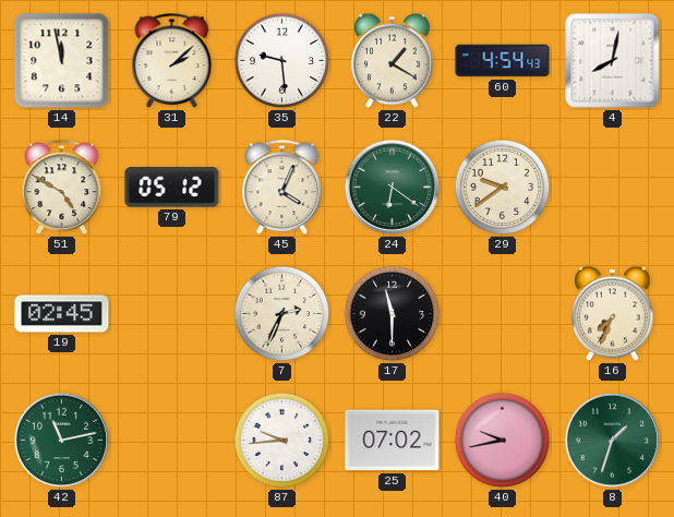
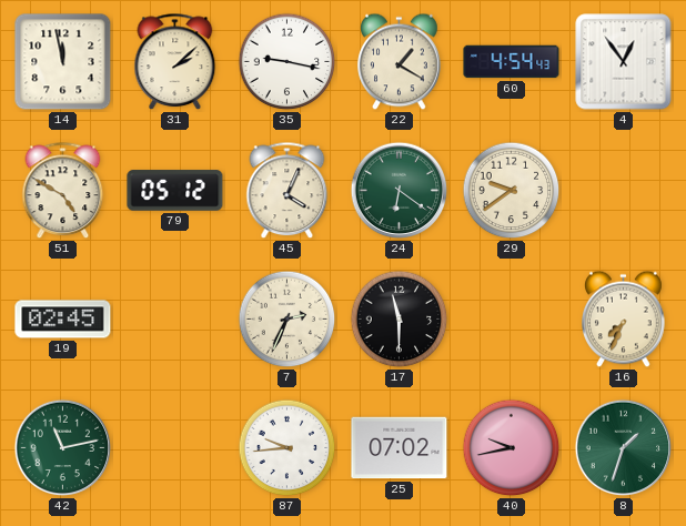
35: 9:29 -> 9:17 (287, 62)
4: 8:02 -> 12:54 (624, 62)
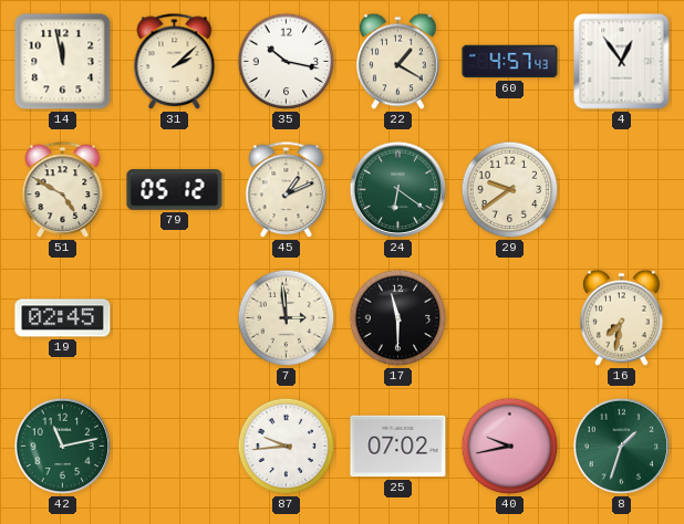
35: 9:17 -> 10:17 (287, 62)
60: 4:54 -> 4:57 (510, 62)
45: 4:04 -> 1:11 (287, 190)
7: 2:34 -> 2:59 (287, 318)
16: 7:34 -> 7:32 (622, 318)
